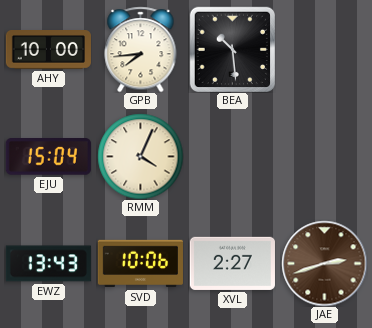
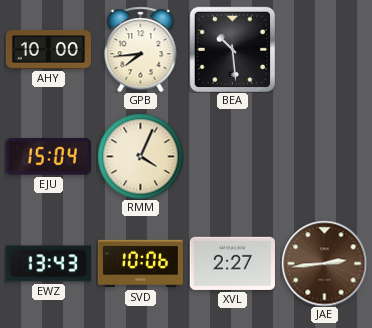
JAE: 2:42 -> 2:44 (324, 263)
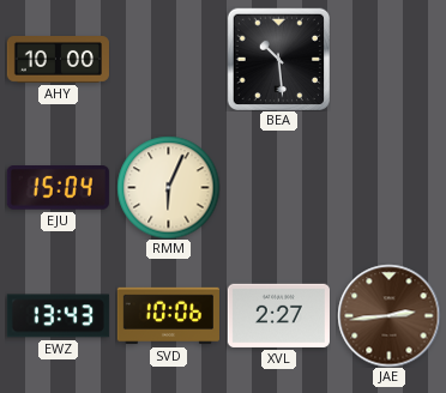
GPB: 7:44 -> none (141, 49)
RMM: 4:04 -> 6:04 (168, 187)
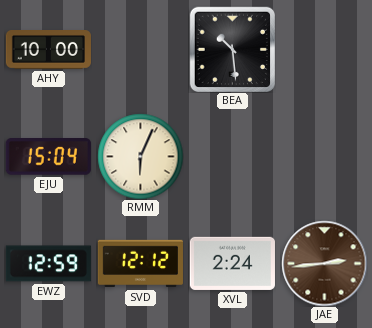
EWZ: 13:43 -> 12:59 (48, 264)
SVD: 10:06 -> 12:12 (140, 264)
XVL: 2:27 -> 2:24 (232, 263)
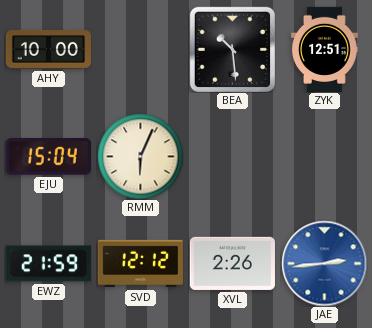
ZYK: none -> 12:51 (325, 49)
EWZ: 12:59 -> 21:59 (48, 264)
XVL: 2:24 -> 2:26 (232, 263)
JAE dial: brown -> blue (324, 263)
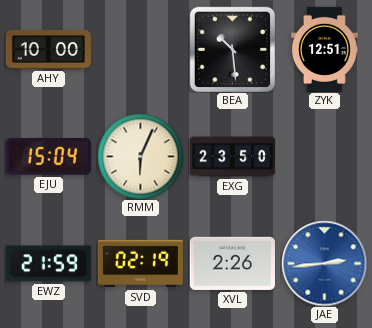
EXG: none -> 23:50 (232, 157)
SVD: 12:12 -> 02:19 (140, 264)
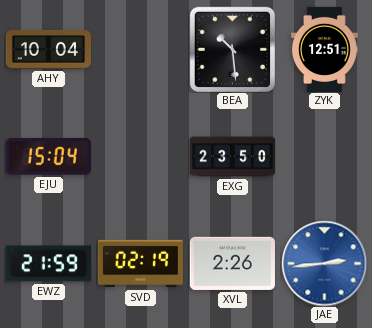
AHY: 10:00 -> 10:04 (48, 50)
RMM: 6:04 -> none (140, 156)
